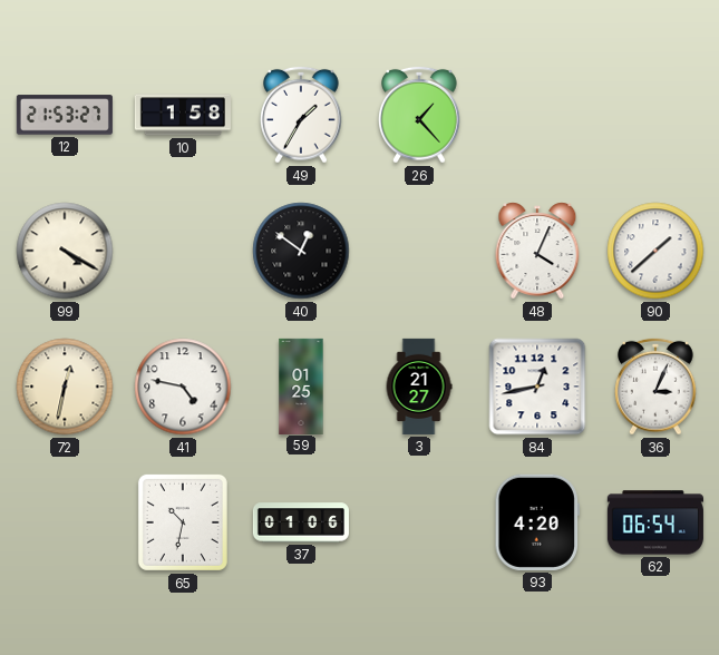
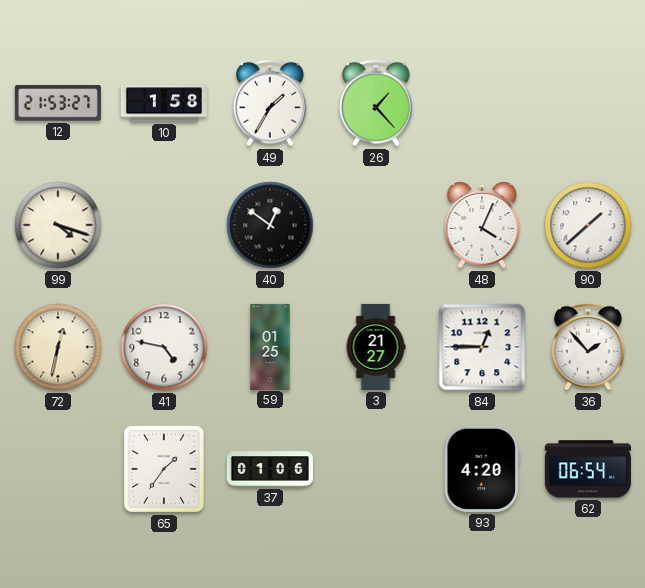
99: 4:20 -> 4:18 (58, 225)
84: 12:43 -> 12:45 (482, 347)
36: 3:04 -> 1:53 (589, 347)
65: 10:32 -> 1:36 (164, 469)
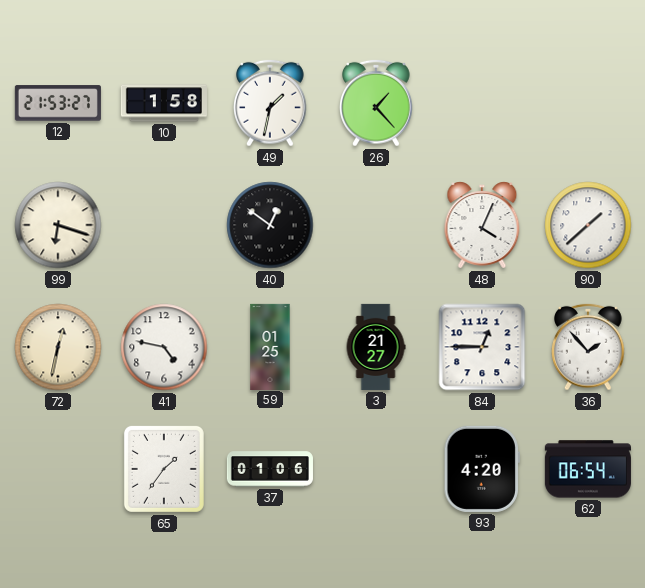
49: 1:35 -> 1:32 (271, 103)
99: 4:18 -> 6:18 (58, 225)
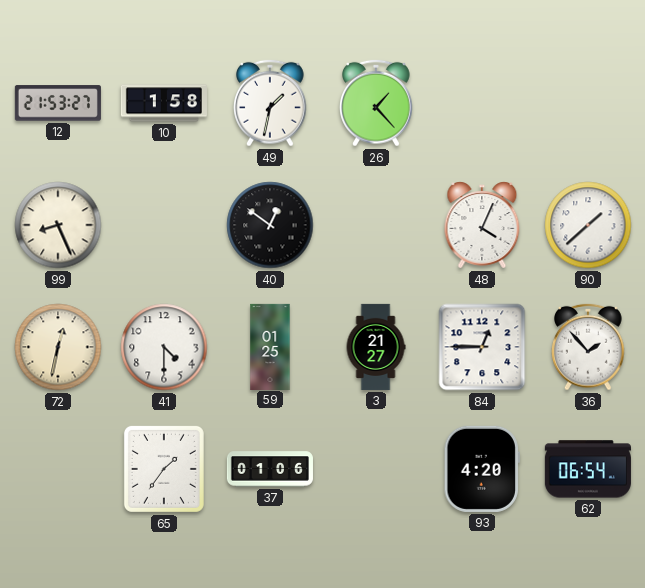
99: 6:18 -> 8:26 (58, 225)
41: 4:47 -> 4:30 (164, 347)
